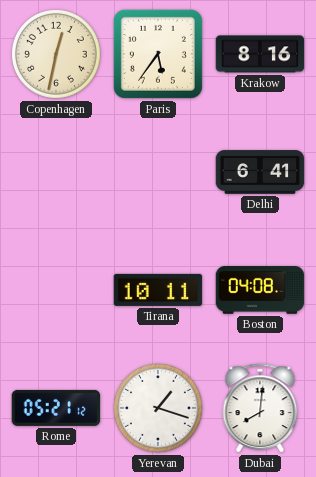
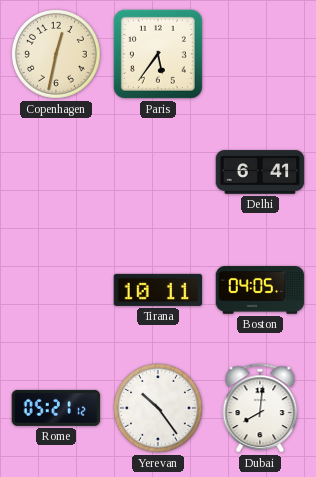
Krakow: 8:16 -> none (260, 54)
Boston: 04:08 -> 04:05 (260, 290)
Yerevan: 1:18 -> 10:24 (159, 409)
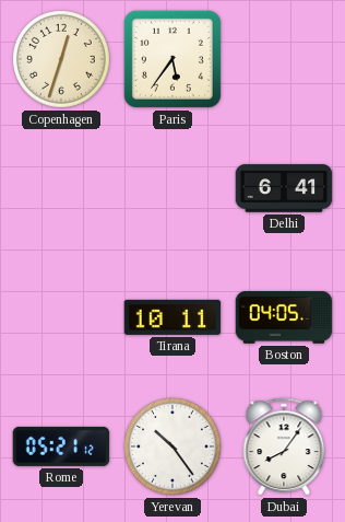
Copenhagen: 12:32 -> 12:33 (62, 60)
Dubai: 8:01 -> 8:06 (284, 446)
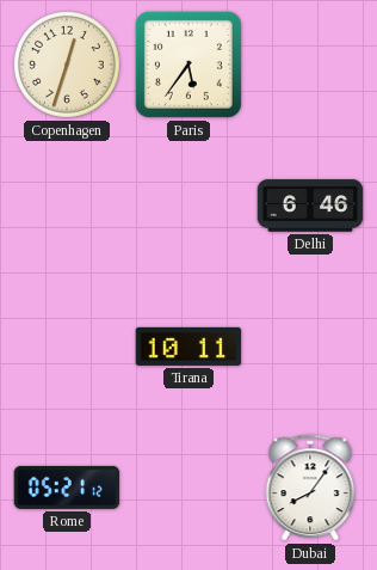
Delhi: 6:41 -> 6:46 (310, 206)
Boston: 04:05 -> none (284, 317)
Yerevan: 10:24 -> none (174, 448)
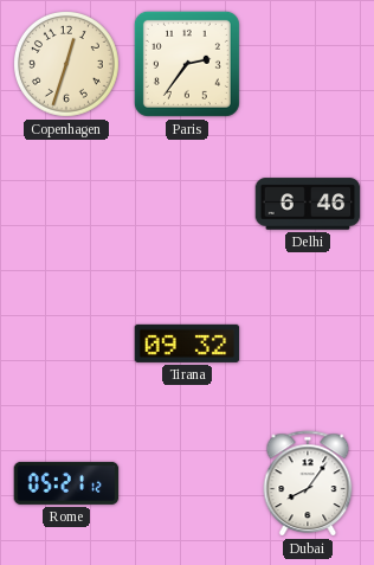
Paris: 5:36 -> 2:36 (187, 64)
Tirana: 10:11 -> 09:32 (187, 344)
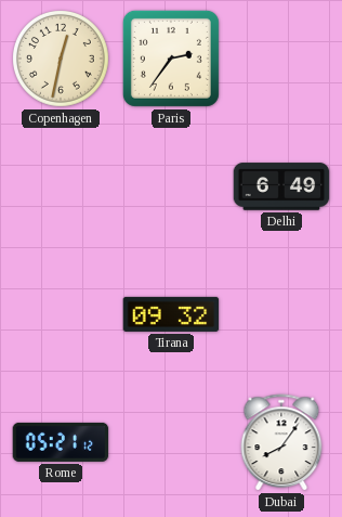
Copenhagen: 12:33 -> 12:32 (62, 60)
Delhi: 6:46 -> 6:49 (281, 186)
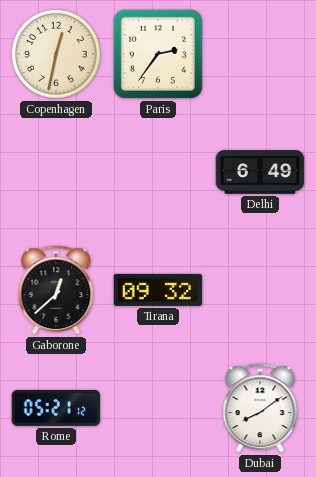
Gaborone: none -> 12:38 (56, 290)
Dubai: 8:06 -> 8:09 (260, 408)
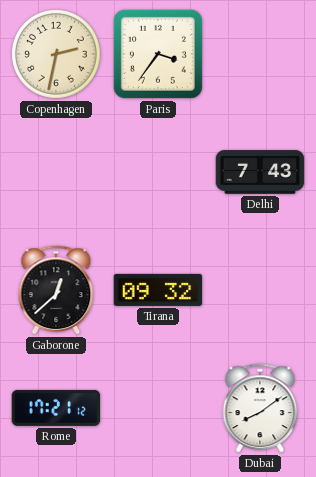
Copenhagen: 12:32 -> 2:32 (57, 55)
Paris: 2:36 -> 3:36 (158, 54)
Delhi: 6:49 -> 7:43 (260, 172)
Rome: 05:21 -> 17:21 (56, 408)
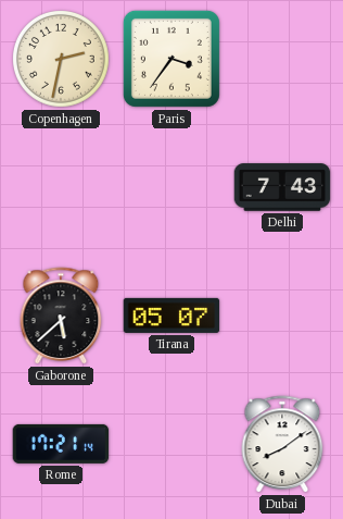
Gaborone: 12:38 -> 5:38 (61, 316)
Tirana: 09:32 -> 05:07 (171, 316)
Rome: 17:21:12 -> 17:21:14 (61, 444)
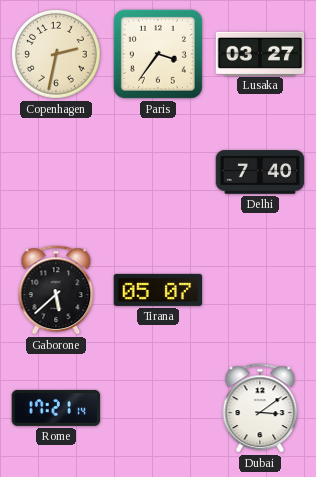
Lusaka: none -> 03:27 (260, 53)
Delhi: 7:43 -> 7:40 (260, 172)
Dubai: 8:09 -> 3:09 (260, 408)
